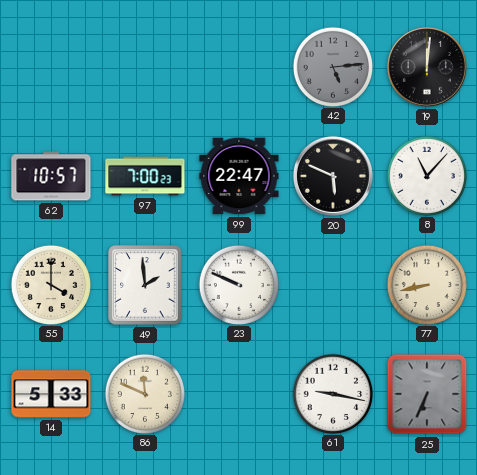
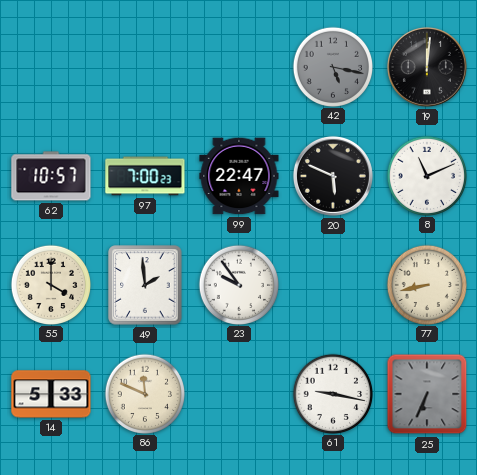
42: 5:14 -> 5:17 (332, 66)
8: 11:07 -> 11:11 (426, 175)
23: 9:49 -> 9:54 (238, 284)
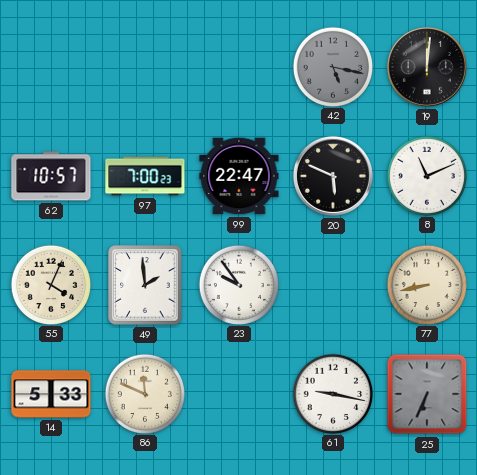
55: 4:00 -> 4:04 (50, 284)
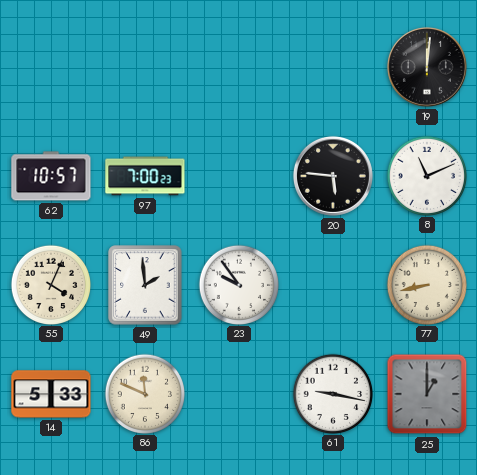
42: 5:17 -> none (332, 66)
99: 22:47 -> none (239, 176)
20: 5:49 -> 5:46 (333, 176)
25: 6:34 -> 1:00 (427, 394)
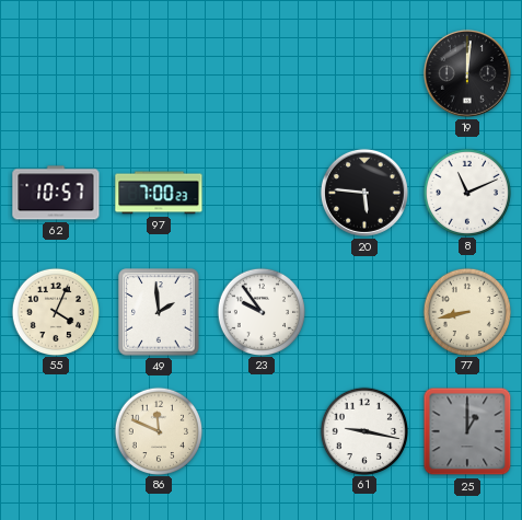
14: 5:33 -> none (51, 394)
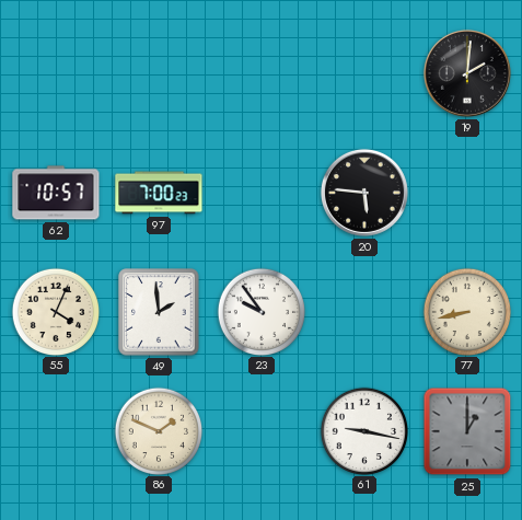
19: 12:01 -> 2:01 (467, 73)
8: 11:11 -> none (466, 192)
86: 11:49 -> 1:49 (158, 430)
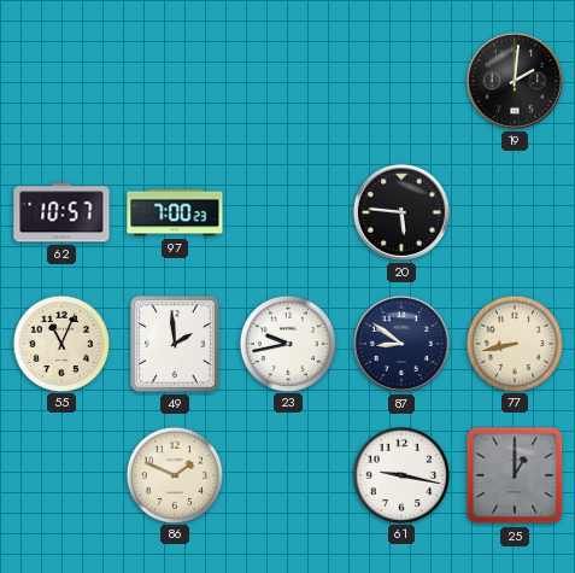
55: 4:04 -> 11:04 (60, 343)
23: 9:54 -> 9:43 (287, 343)
87: none -> 8:51 (401, 344)
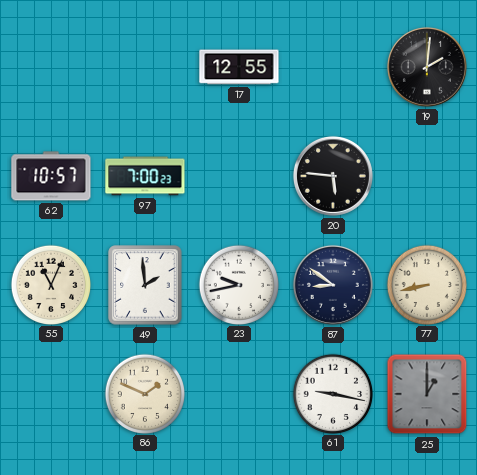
17: none -> 12:55 (239, 67)
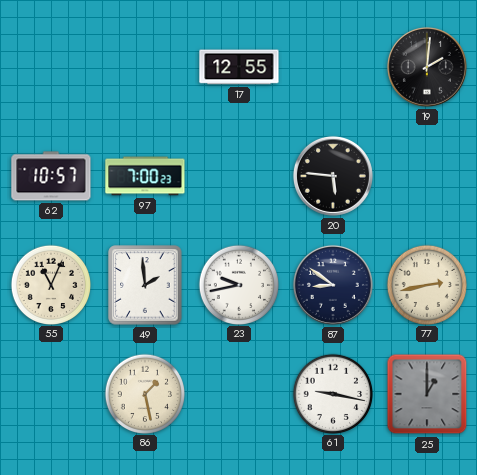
77: 8:43 -> 2:43 (426, 284)
86: 1:49 -> 1:28 (144, 393)
